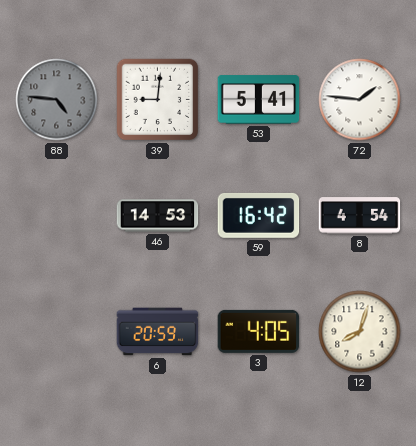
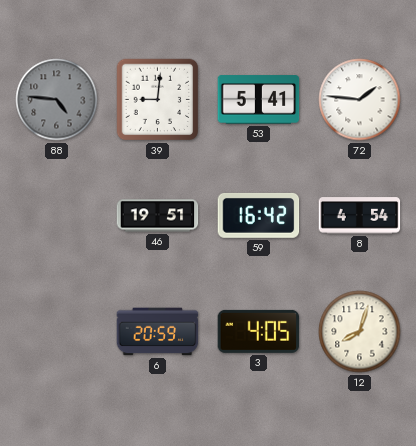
46: 14:53 -> 19:51 (158, 216)
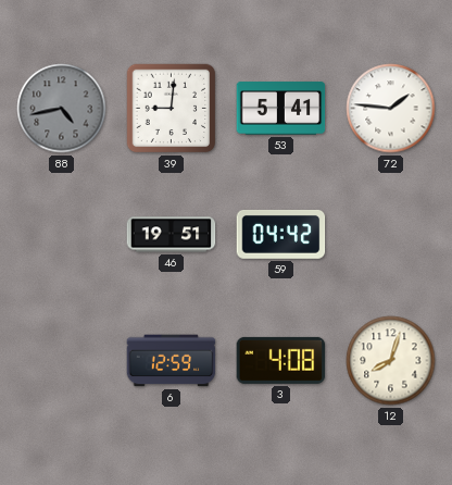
88: 4:46 -> 4:43 (62, 109)
59: 16:42 -> 04:42 (281, 234)
8: 4:54 -> none (360, 216)
6: 20:59 -> 12:59 (172, 361)
3: 4:05 -> 4:08 (281, 360)
